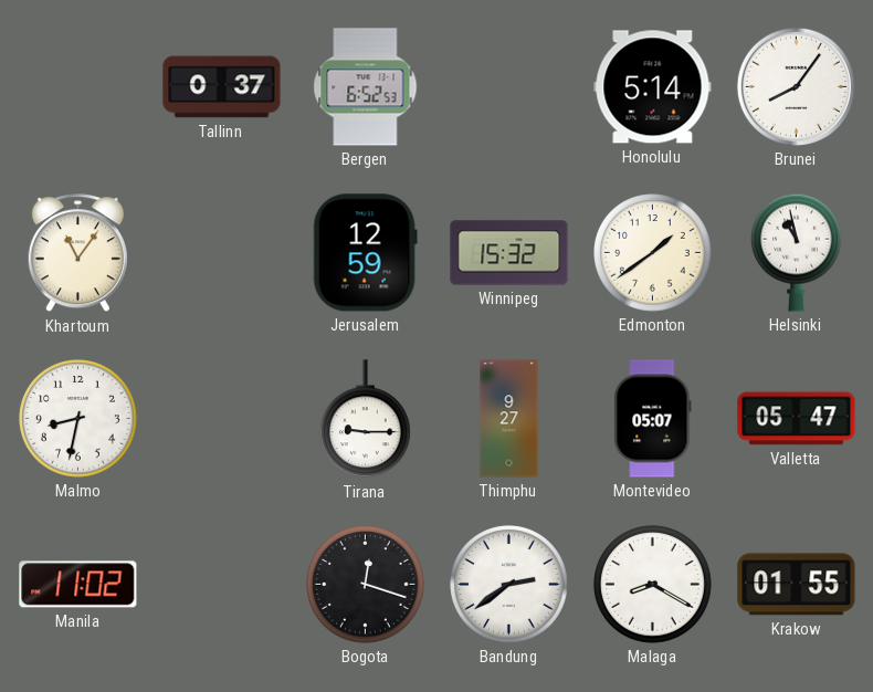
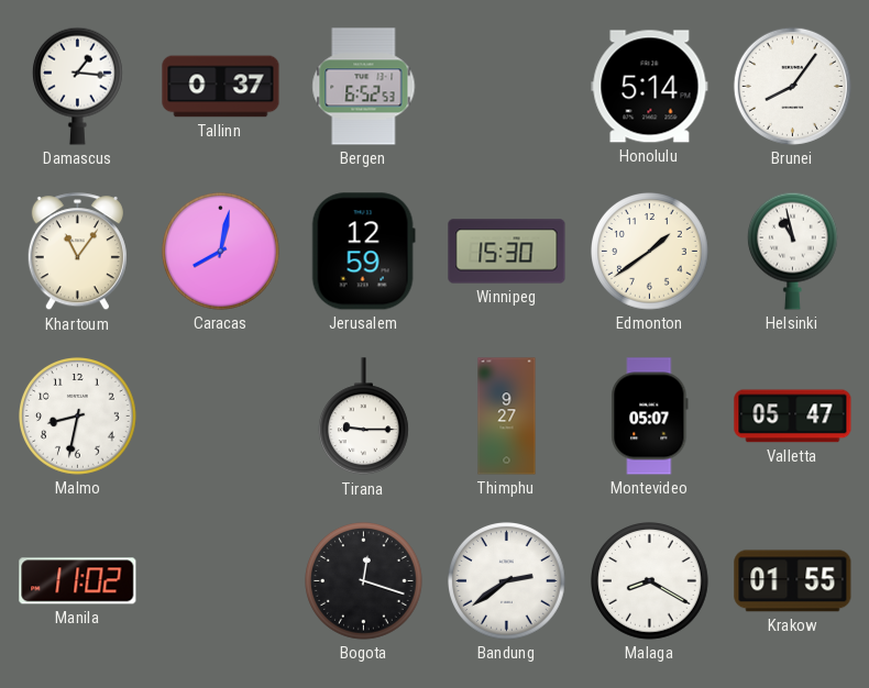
Damascus: none -> 1:16 (77, 86)
Caracas: none -> 8:02 (221, 252)
Winnipeg: 15:32 -> 15:30 (507, 252)
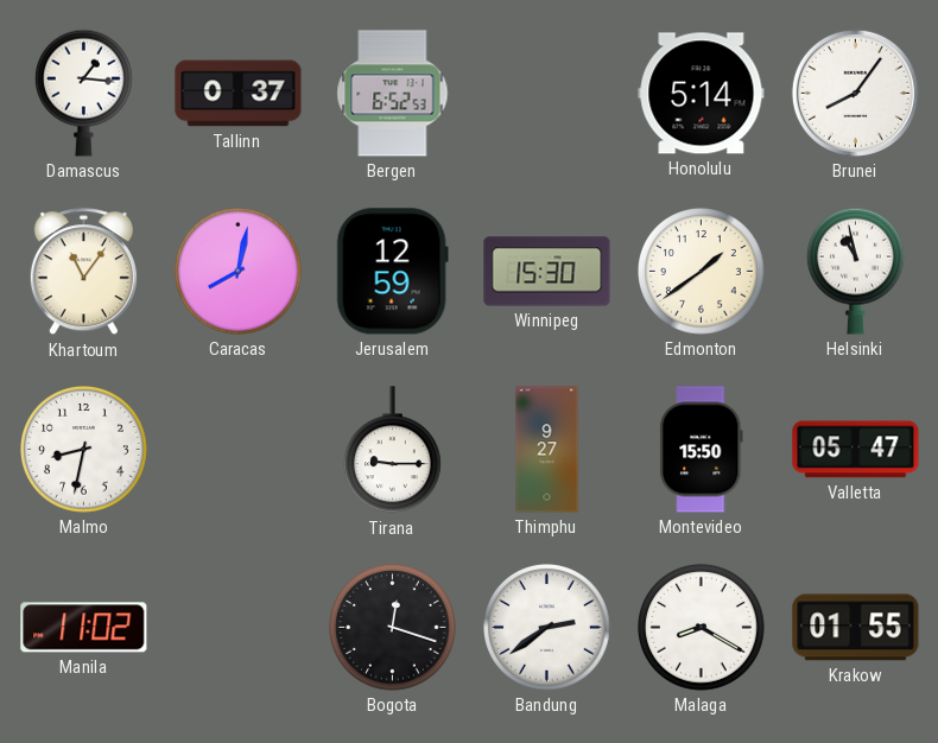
Montevideo: 05:07 -> 15:50 (702, 450)
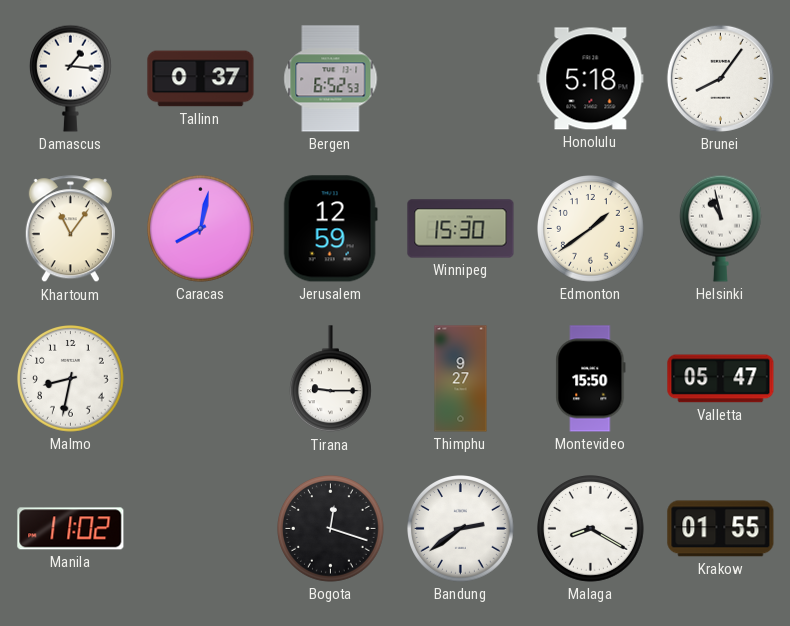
Honolulu: 5:14 -> 5:18 (591, 79)
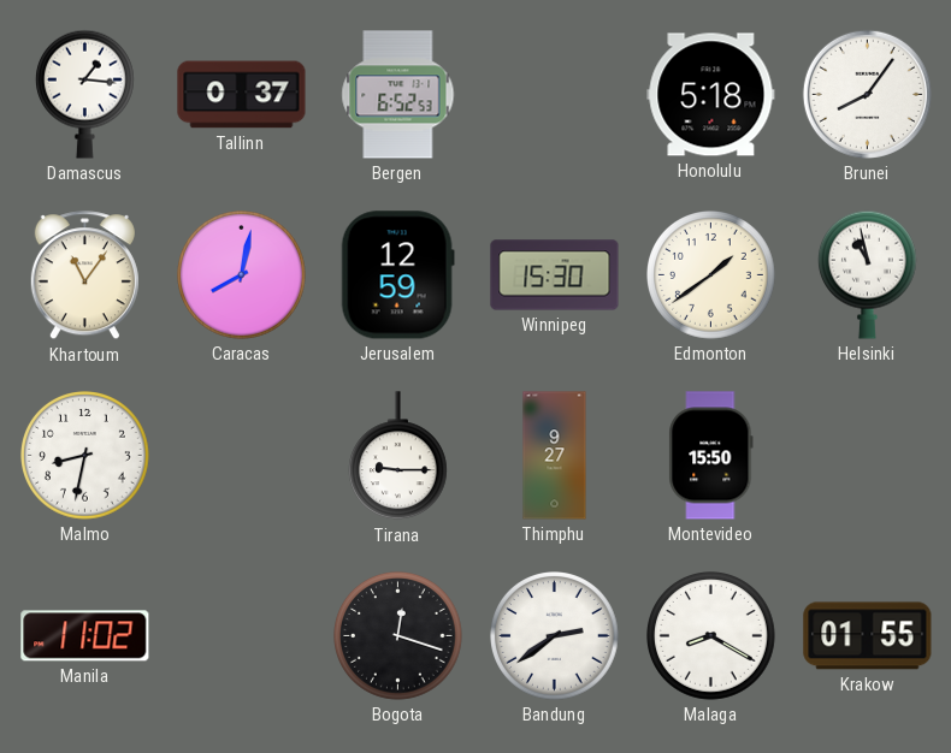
Valletta: 05:47 -> none (721, 379)
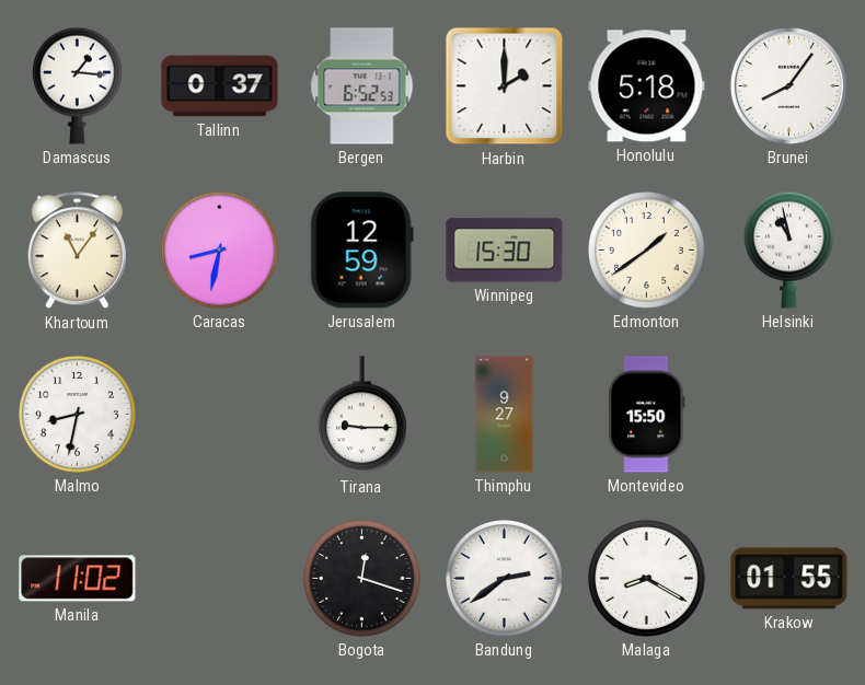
Harbin: none -> 2:00 (505, 86)
Caracas: 8:02 -> 8:32 (220, 251)
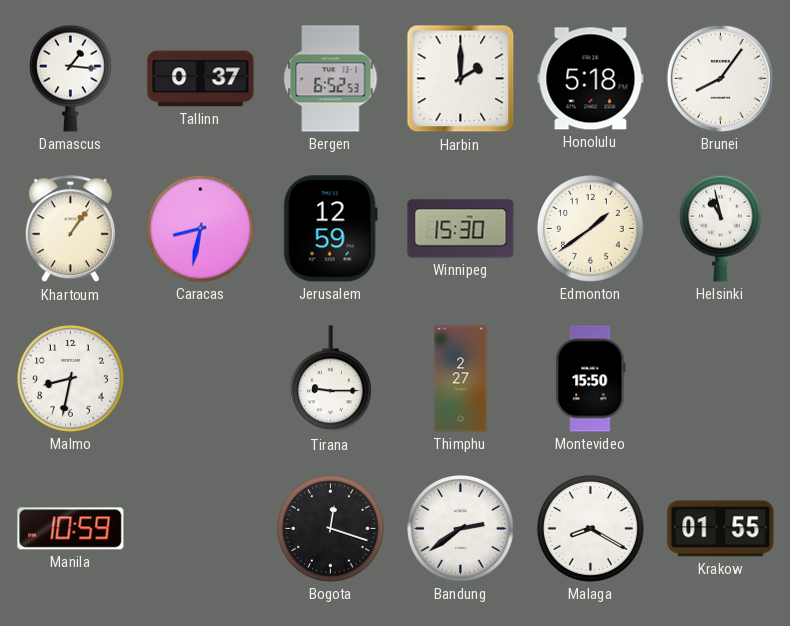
Khartoum: 11:06 -> 1:06 (70, 229)
Thimphu: 9:27 -> 2:27 (461, 379)
Manila: 11:02 -> 10:59 (71, 529)
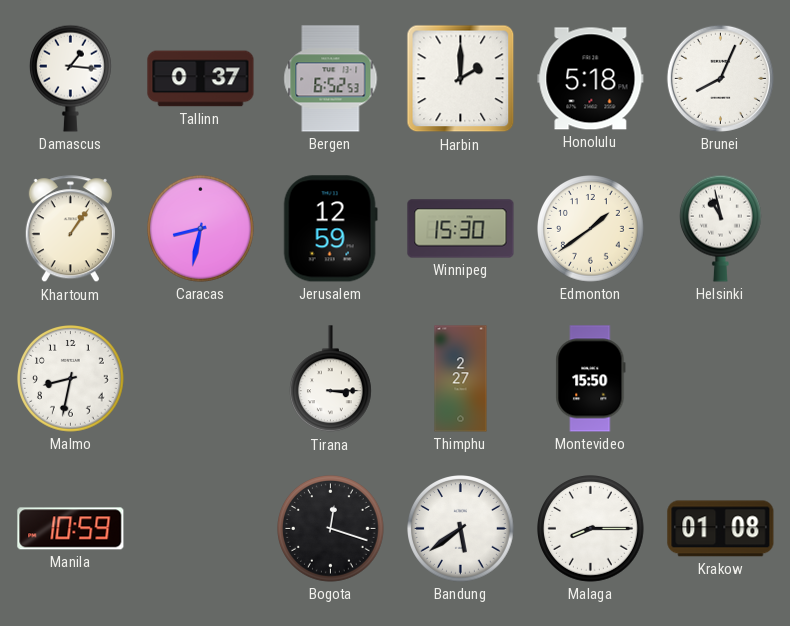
Brunei: 8:06 -> 8:04 (720, 78)
Tirana: 9:15 -> 3:15 (330, 379)
Bandung: 2:39 -> 5:39 (461, 529)
Malaga: 8:20 -> 8:15 (591, 529)
Krakow: 01:55 -> 01:08 (721, 529)
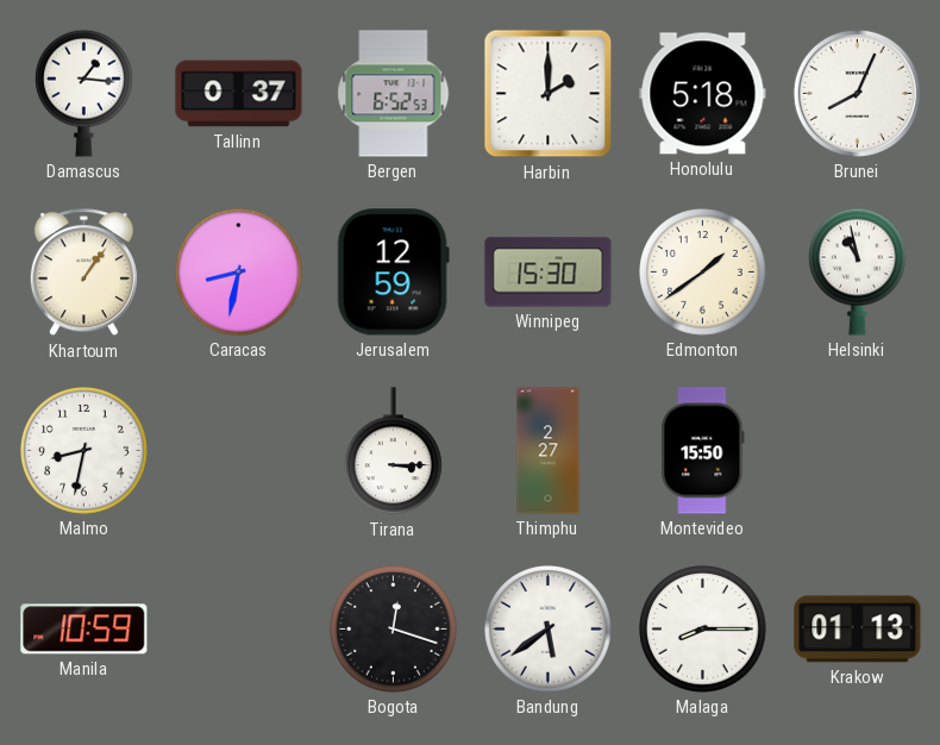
Krakow: 01:08 -> 01:13 (858, 630)
